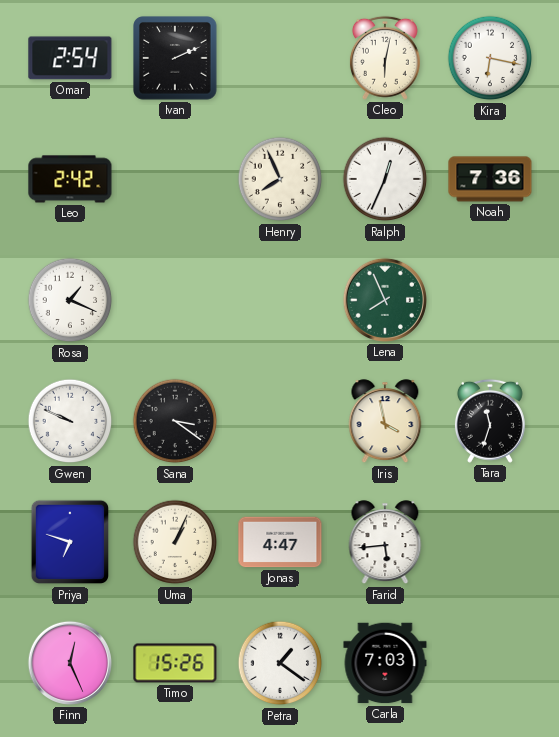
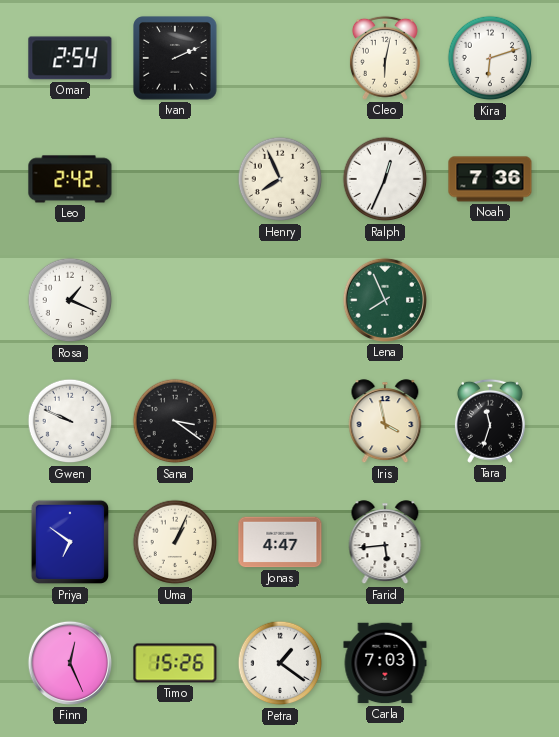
Kira: 6:17 -> 6:12 (490, 58)
Priya: 6:48 -> 6:51 (69, 542)
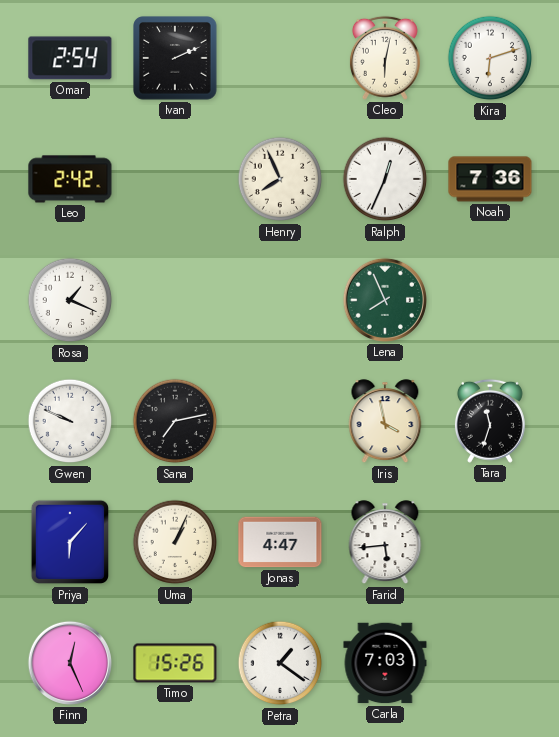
Sana: 3:21 -> 7:13 (175, 421)
Priya: 6:51 -> 6:07 (69, 542)
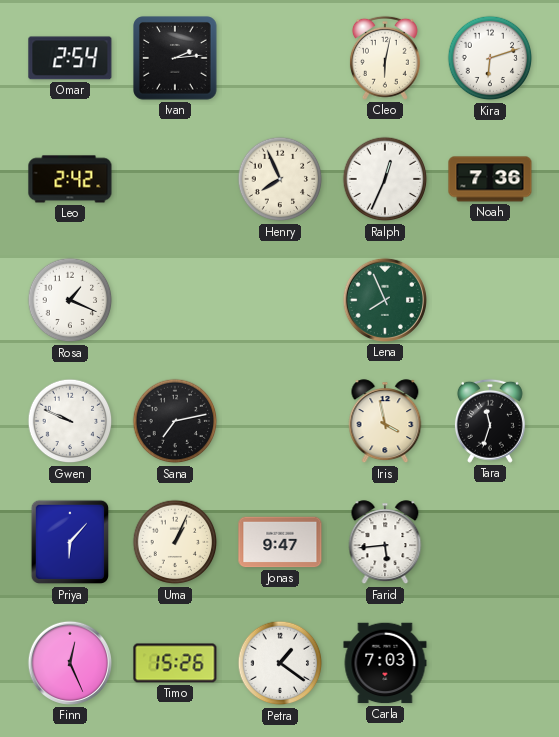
Ivan: 2:11 -> 2:14 (175, 58)
Jonas: 4:47 -> 9:47 (280, 542)
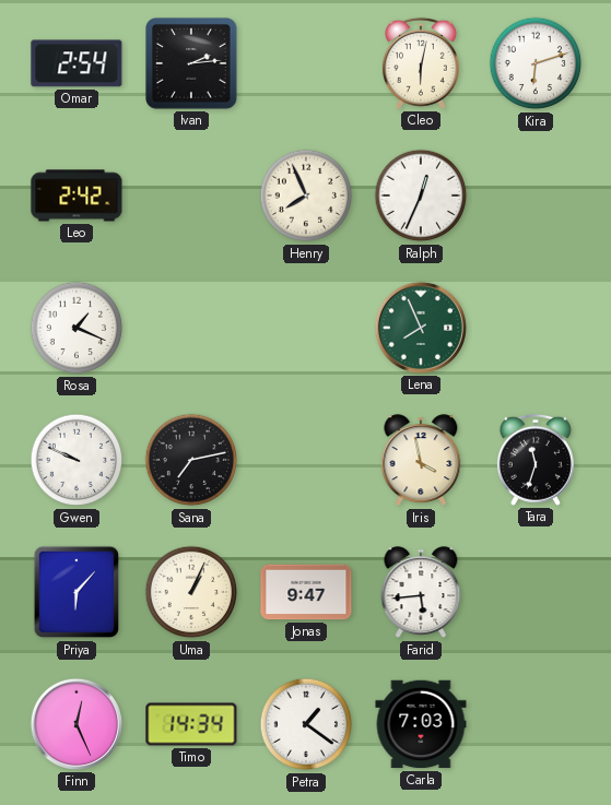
Noah: 7:36 -> none (490, 179)
Timo: 15:26 -> 14:34 (191, 724)
